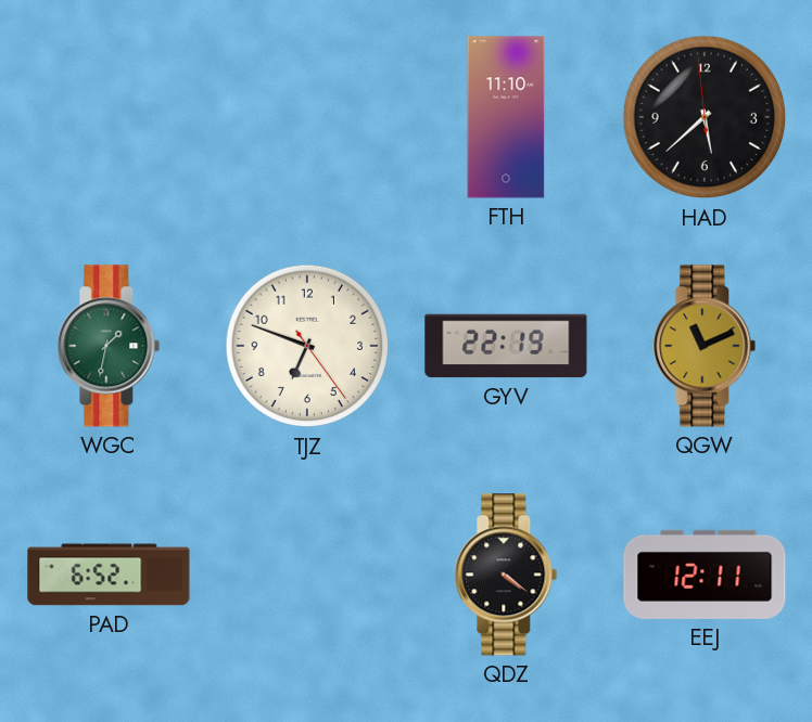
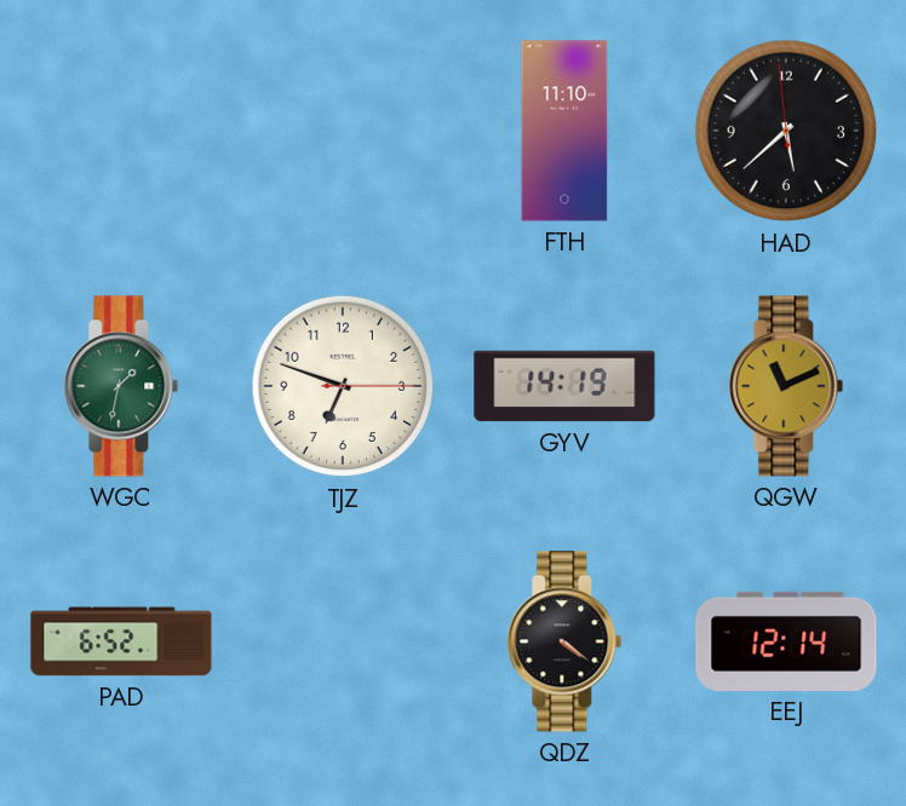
TJZ: 6:48:24 -> 6:48:15 (343, 386)
GYV: 22:19 -> 14:19 (564, 386)
EEJ: 12:11 -> 12:14 (786, 641)
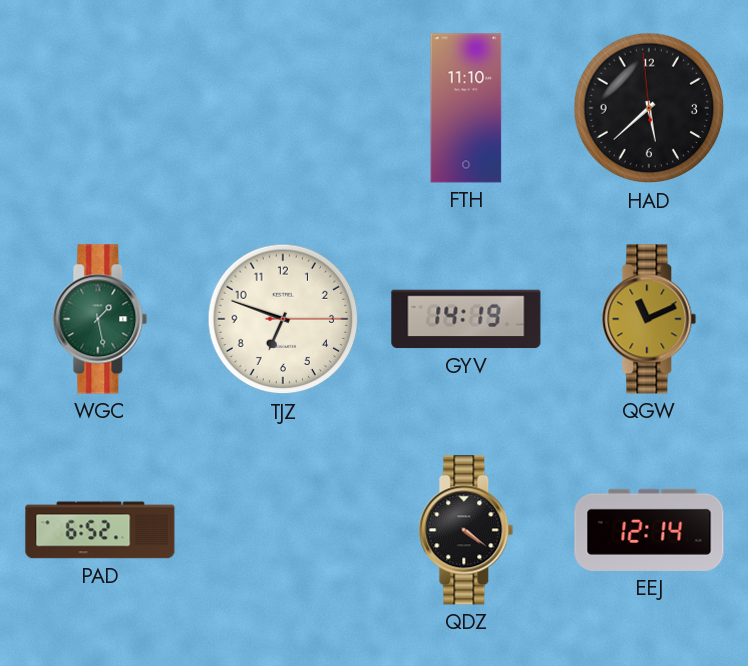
WGC: 1:32 -> 1:28 (100, 319)
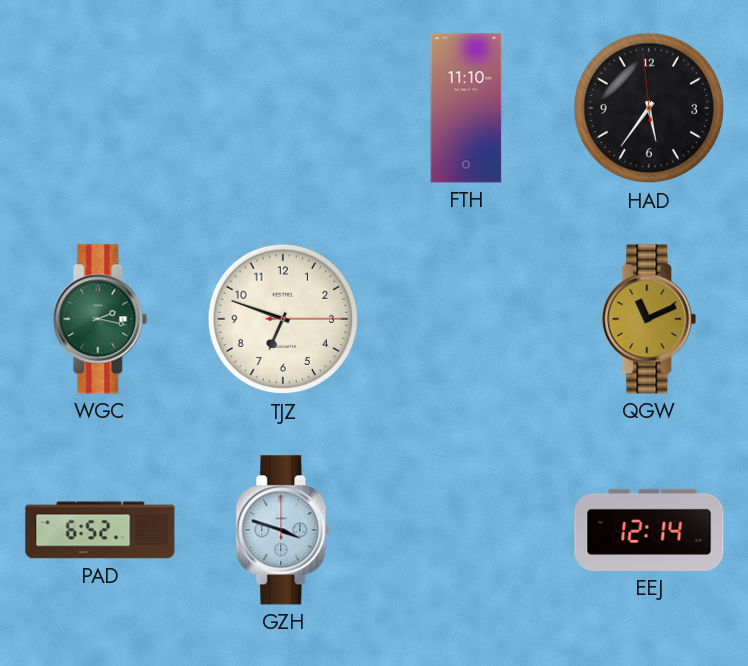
HAD: 5:37 -> 5:35 (649, 108)
WGC: 1:28 -> 2:17 (100, 319)
GYV: 14:19 -> none (466, 319)
GZH: none -> 3:48 (283, 530)
QDZ: 4:21 -> none (466, 530)
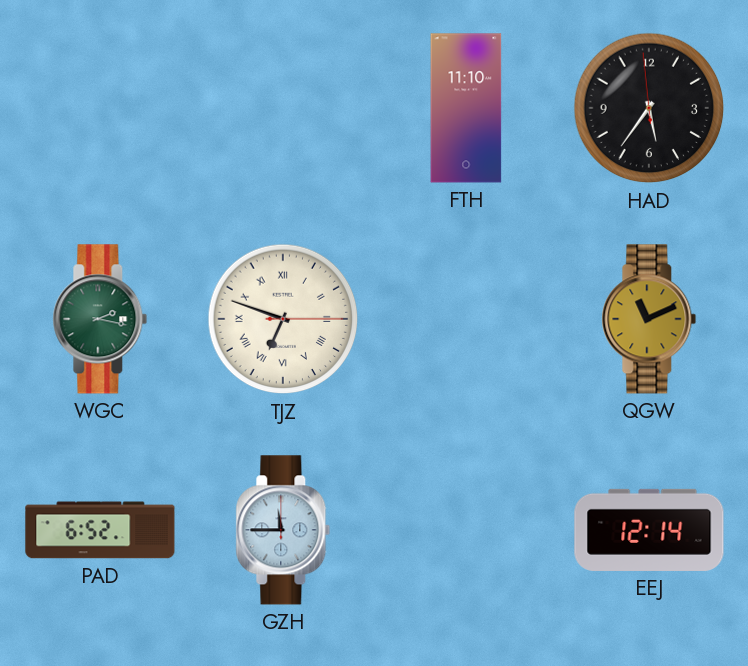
TJZ numerals: Arabic -> Roman (283, 319)
GZH: 3:48 -> 11:45 (283, 530)
